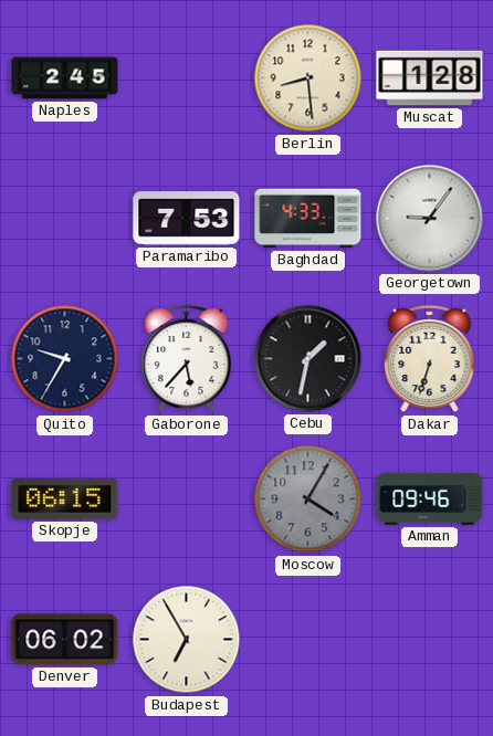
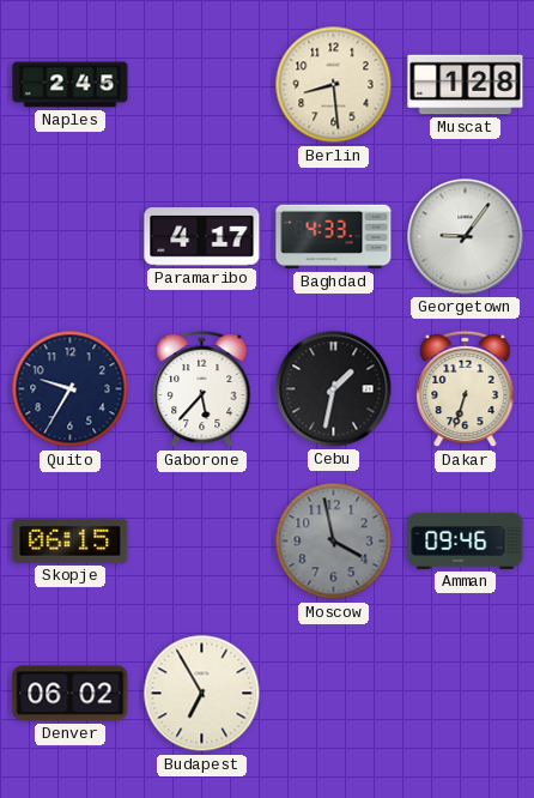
Paramaribo: 7:53 -> 4:17 (202, 237)
Moscow: 4:05 -> 3:58 (334, 542)
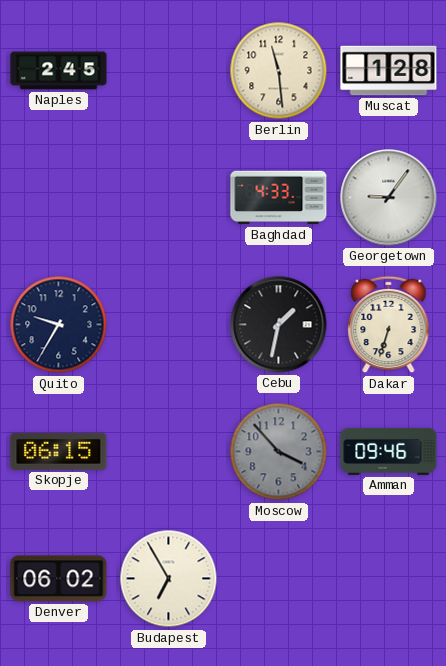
Berlin: 8:29 -> 11:29 (279, 71)
Paramaribo: 4:17 -> none (202, 237)
Gaborone: 5:37 -> none (202, 389)
Moscow: 3:58 -> 3:53 (279, 452)
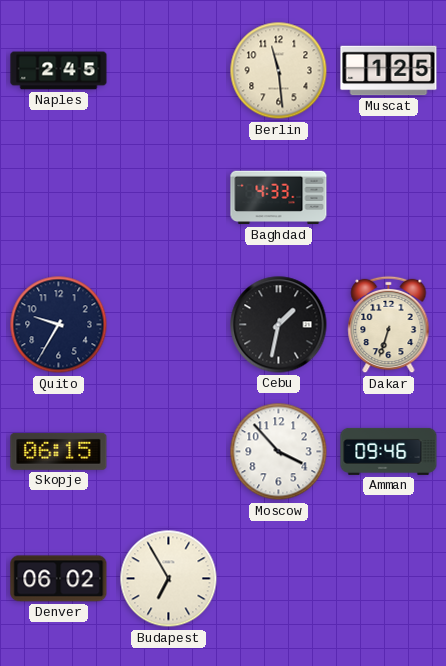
Muscat: 1:28 -> 1:25 (389, 71)
Georgetown: 9:06 -> none (389, 198)
Moscow dial: grey -> white (279, 452)
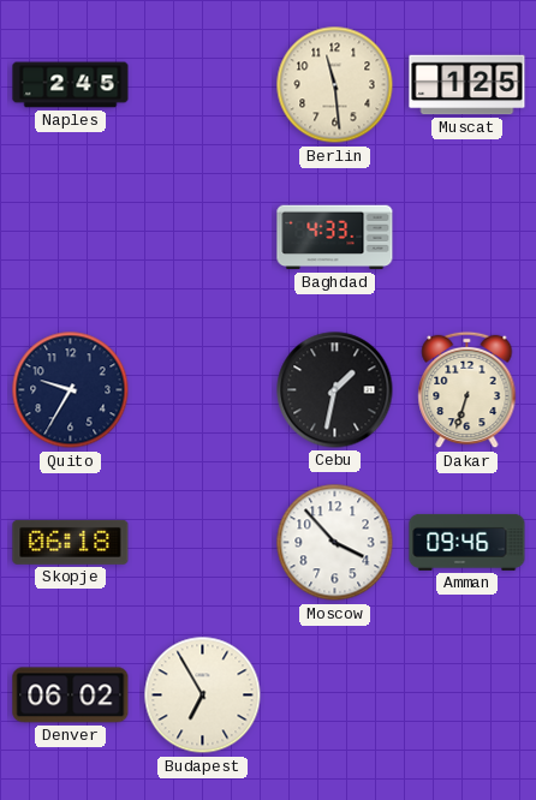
Skopje: 06:15 -> 06:18 (71, 542)
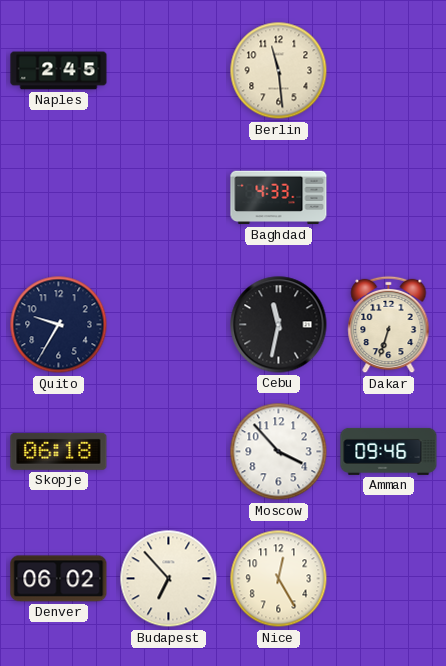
Muscat: 1:25 -> none (467, 85)
Cebu: 1:32 -> 11:32 (279, 325)
Budapest: 6:55 -> 6:53 (169, 579)
Nice: none -> 12:25 (279, 579)
